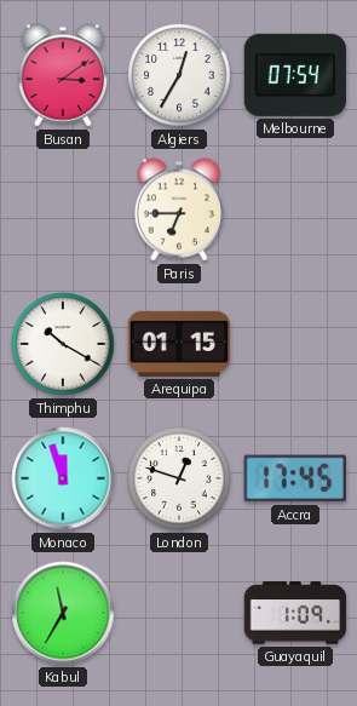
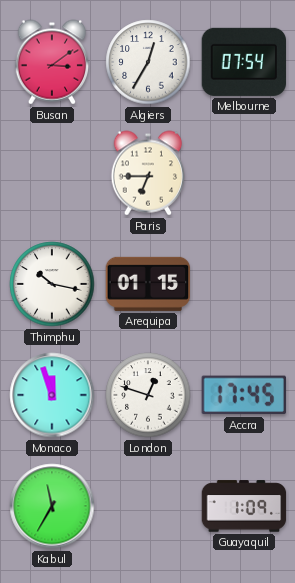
Thimphu: 10:20 -> 10:17 (52, 284)
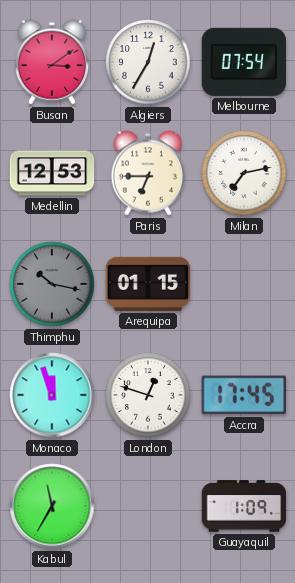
Medellin: none -> 12:53 (52, 173)
Milan: none -> 7:13 (244, 173)
Thimphu dial: white -> grey (52, 284)
